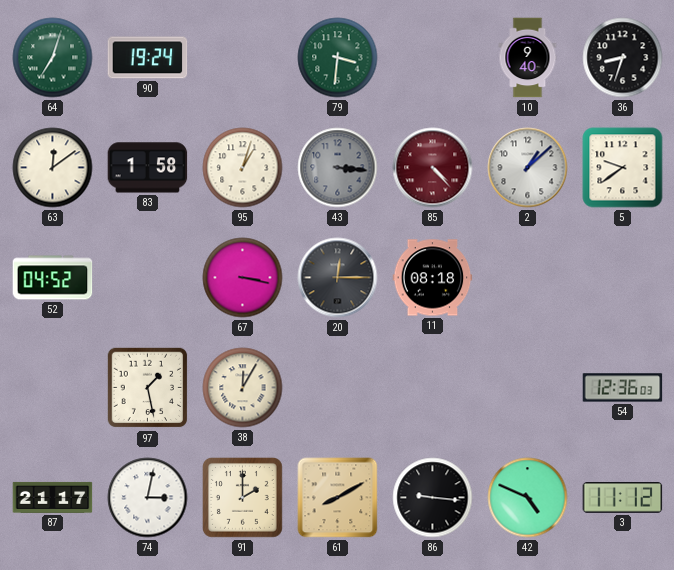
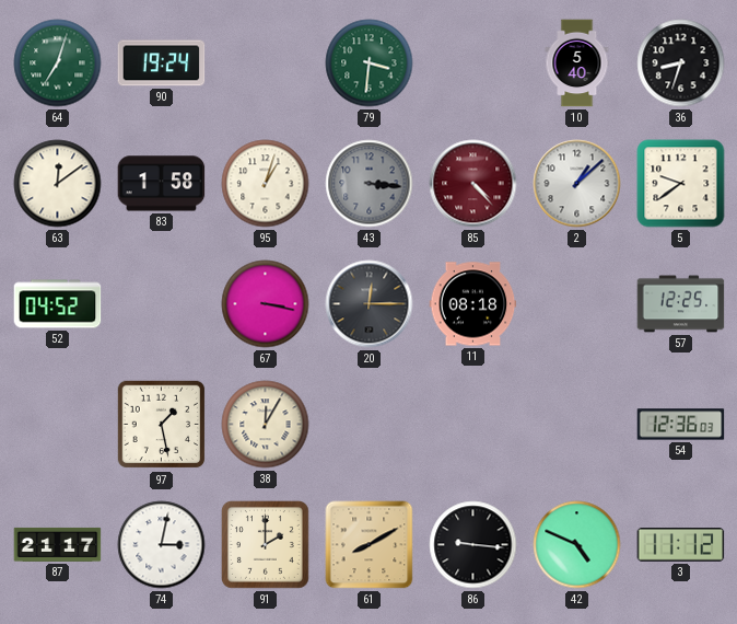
10: 9:40 -> 5:40 (577, 63)
57: none -> 12:25 (681, 304)
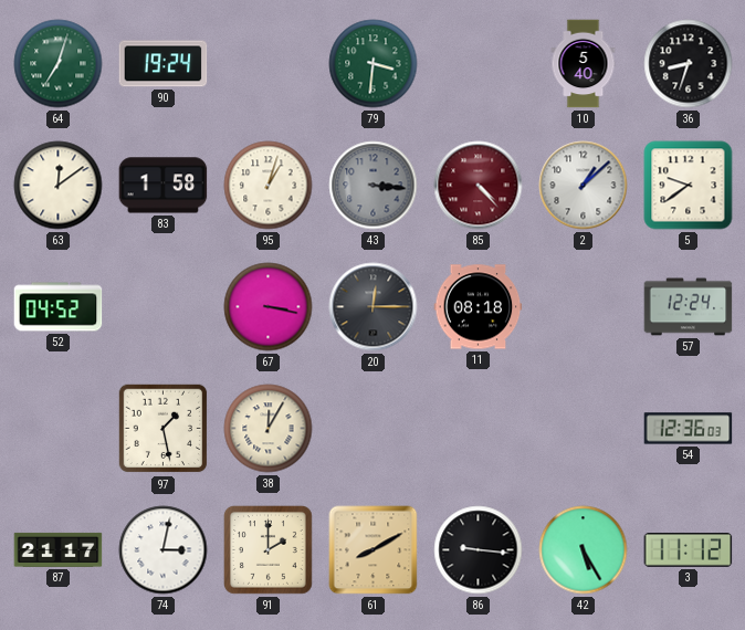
57: 12:25 -> 12:24 (689, 307)
42: 4:49 -> 5:25 (584, 550)
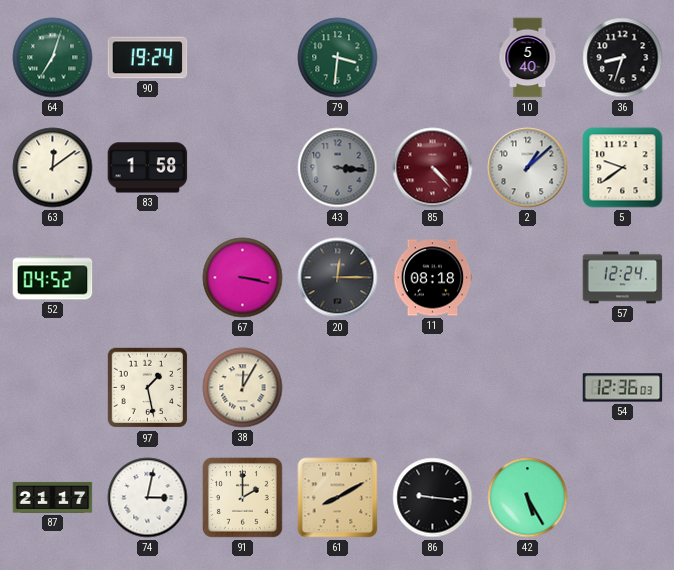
95: 1:03 -> none (269, 186)
3: 11:12 -> none (689, 550)
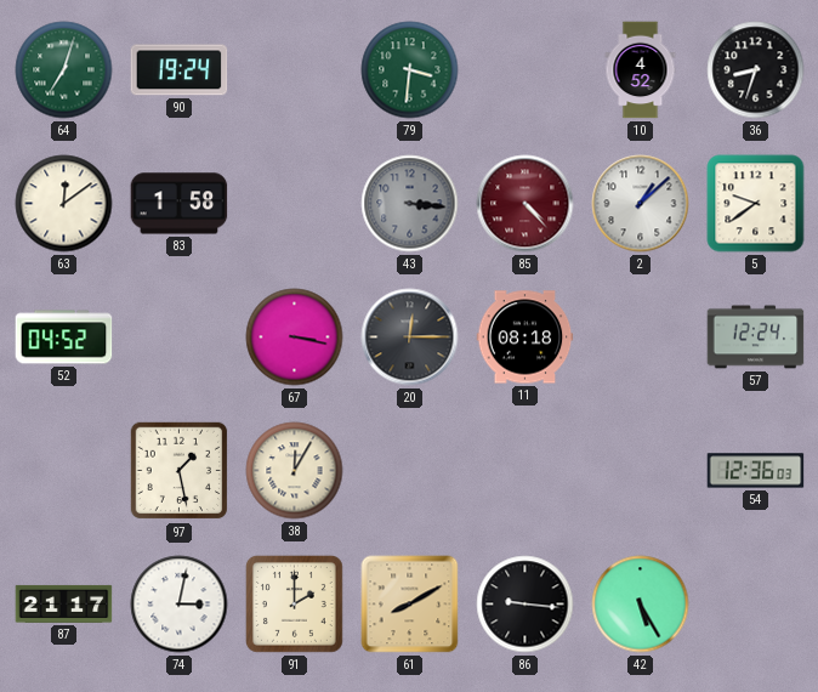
10: 5:40 -> 4:52 (641, 70)
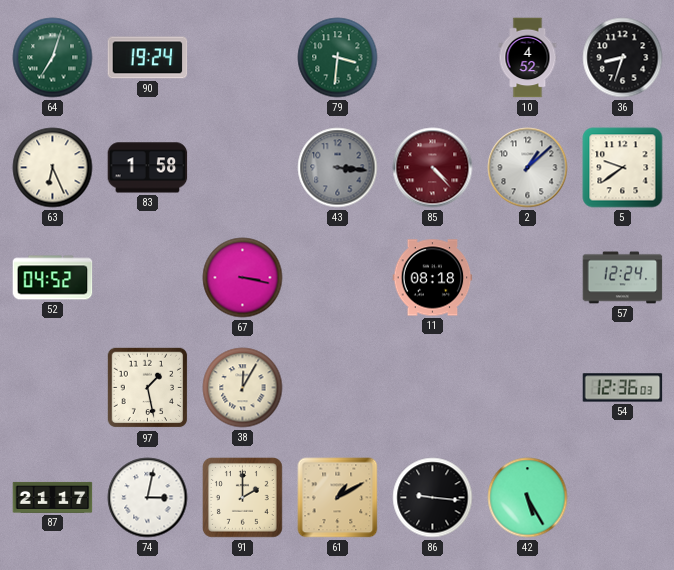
63: 12:09 -> 6:26 (53, 168)
20: 12:15 -> none (410, 338)
61: 8:10 -> 1:10 (338, 498)
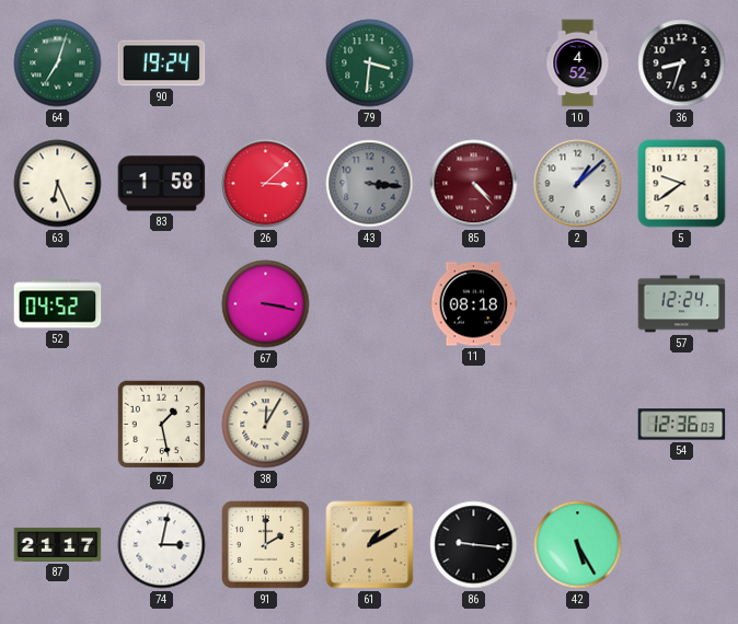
26: none -> 3:08 (266, 184)
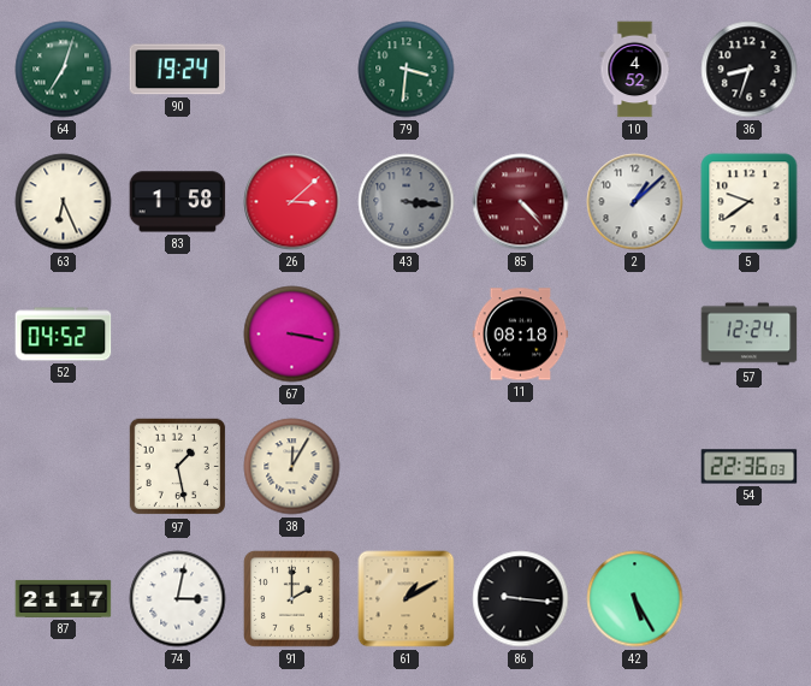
54: 12:36 -> 22:36 (750, 467)
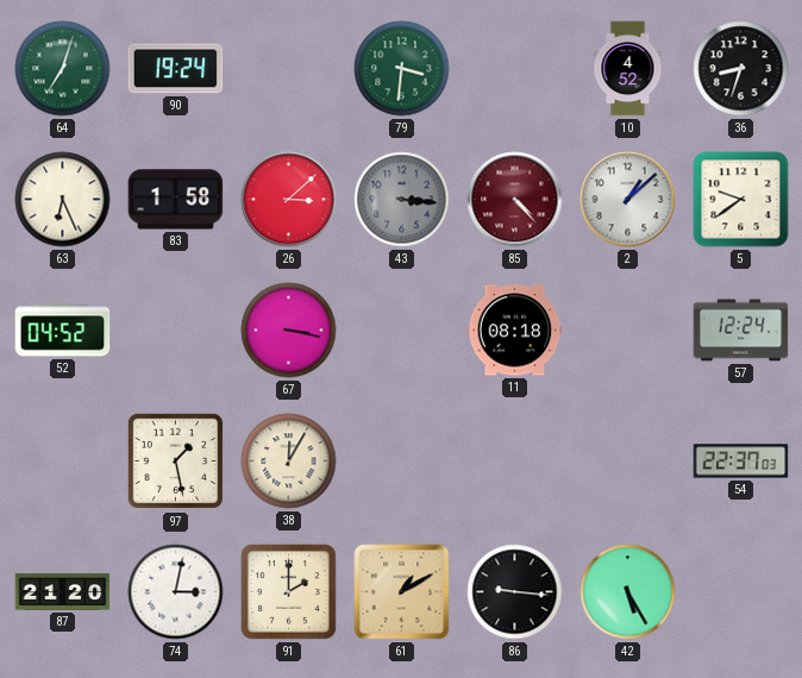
54: 22:36 -> 22:37 (741, 462)
87: 21:17 -> 21:20 (63, 591)
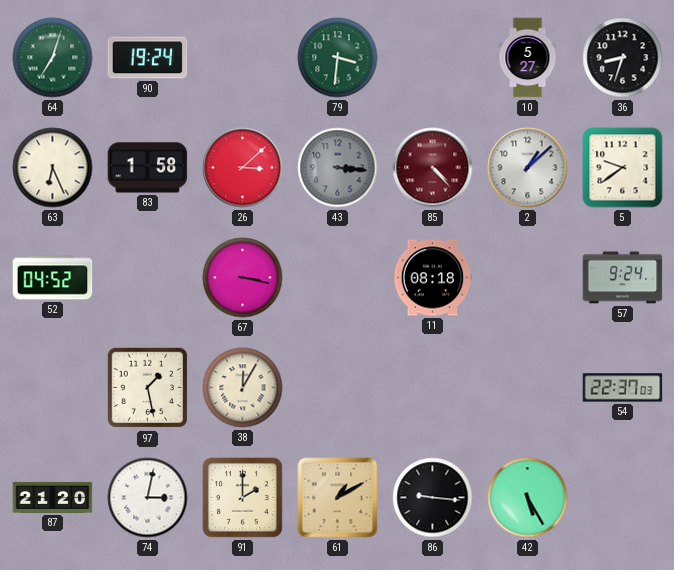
10: 4:52 -> 5:27 (528, 58)
57: 12:24 -> 9:24 (623, 278)
